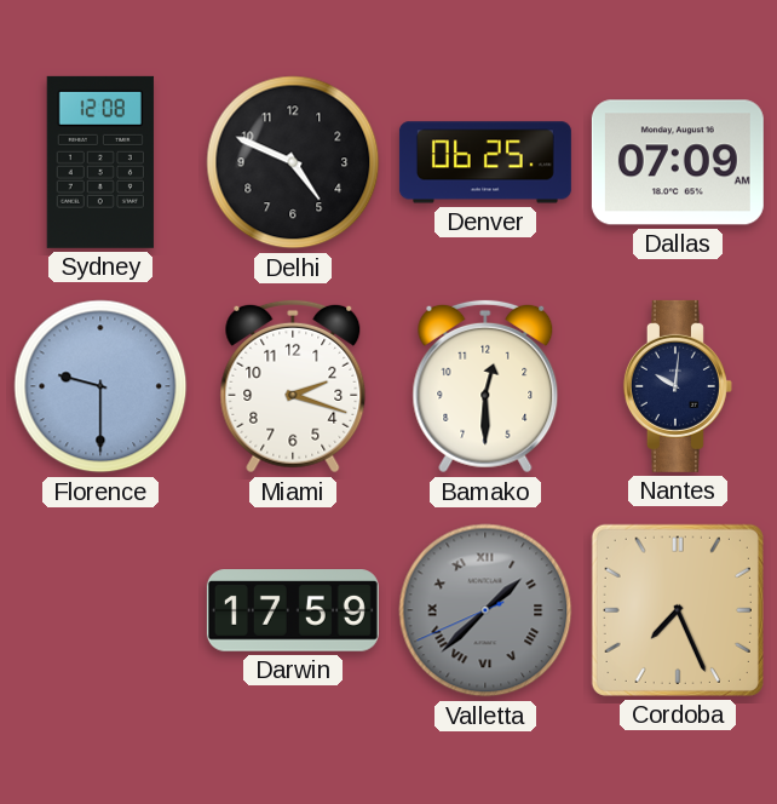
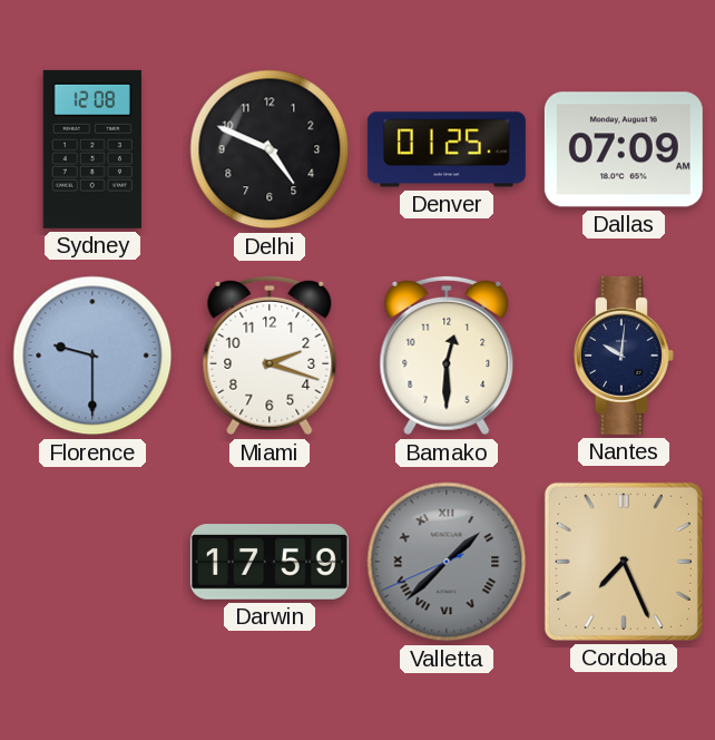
Denver: 06:25 -> 01:25 (447, 149)
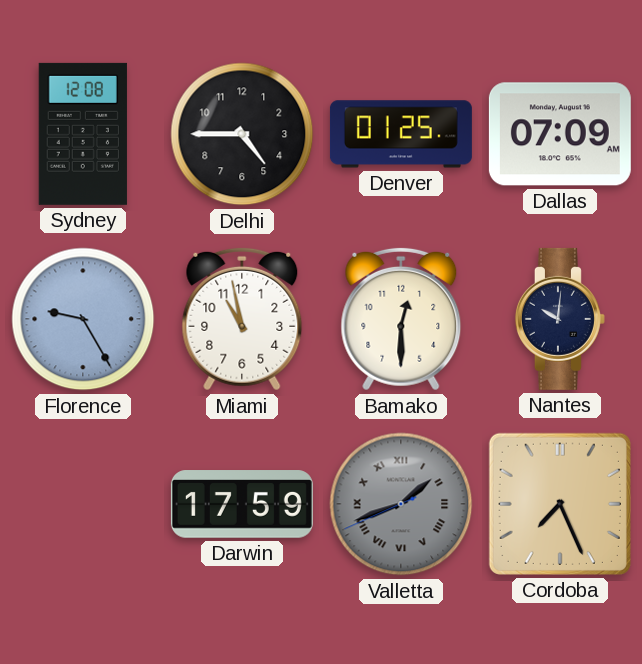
Delhi: 4:49 -> 4:45 (242, 134)
Florence: 9:30 -> 9:25 (83, 319)
Miami: 2:18 -> 10:58 (242, 319)
Valletta: 1:37 -> 1:41 (401, 504)
